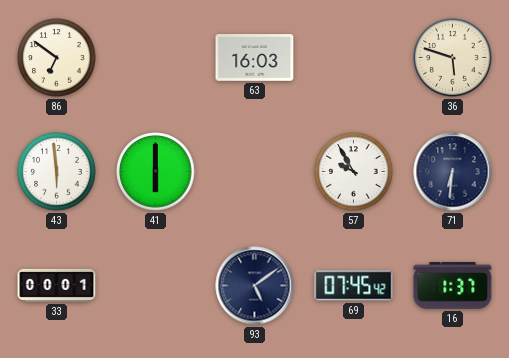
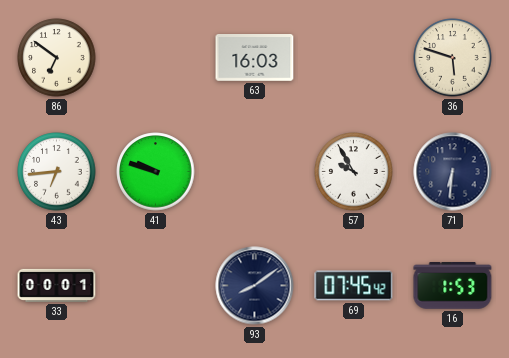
43: 5:59 -> 6:44 (57, 172)
41: 6:00 -> 9:48 (156, 172)
93: 5:09 -> 8:09 (255, 286)
16: 1:37 -> 1:53 (453, 286)
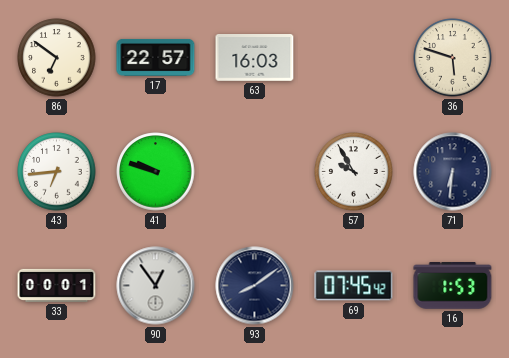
17: none -> 22:57 (156, 57)
90: none -> 12:54 (156, 286)
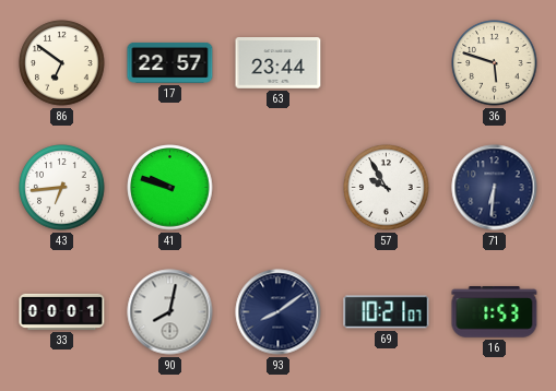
63: 16:03 -> 23:44 (279, 63)
90: 12:54 -> 8:02 (170, 312)
69: 07:45 -> 10:21 (387, 312)
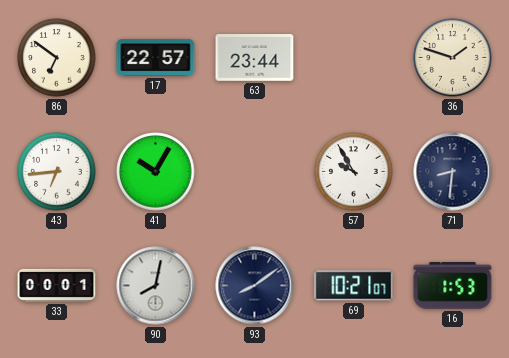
36: 5:48 -> 1:48 (453, 58)
41: 9:48 -> 10:05 (156, 172)
71: 6:31 -> 8:31 (453, 172)
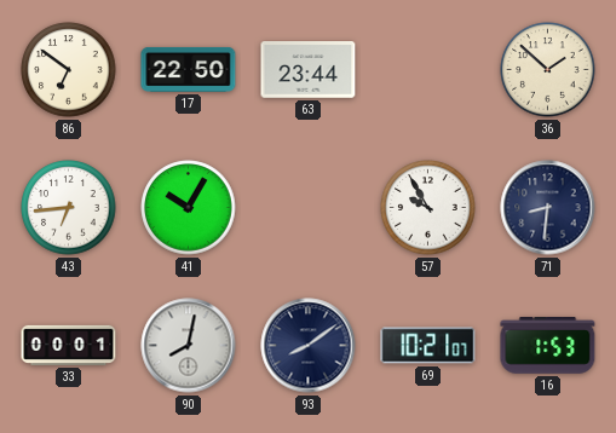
17: 22:57 -> 22:50 (189, 69)
36: 1:48 -> 1:52 (548, 70)
